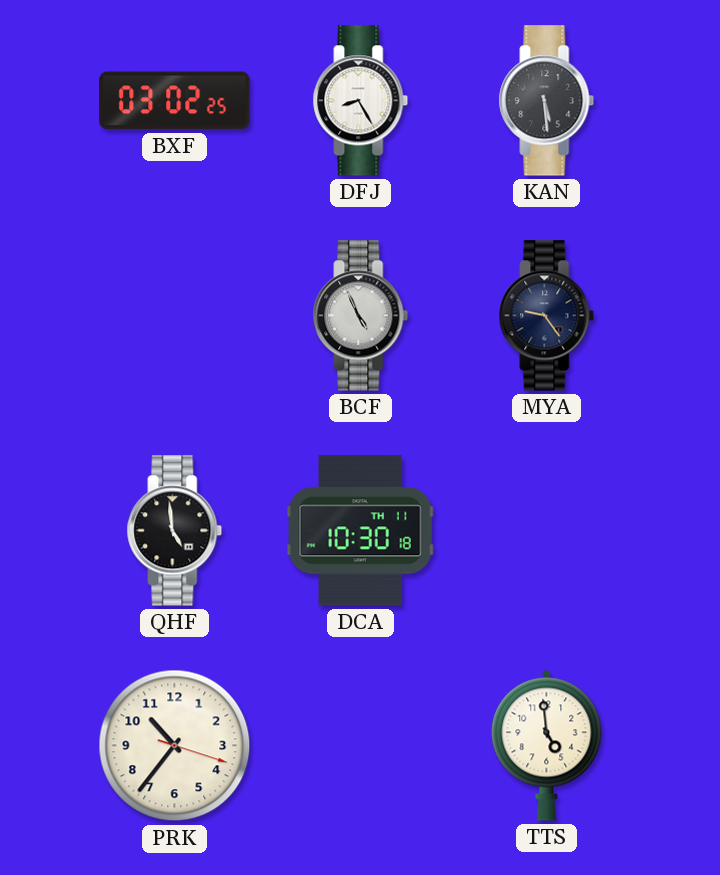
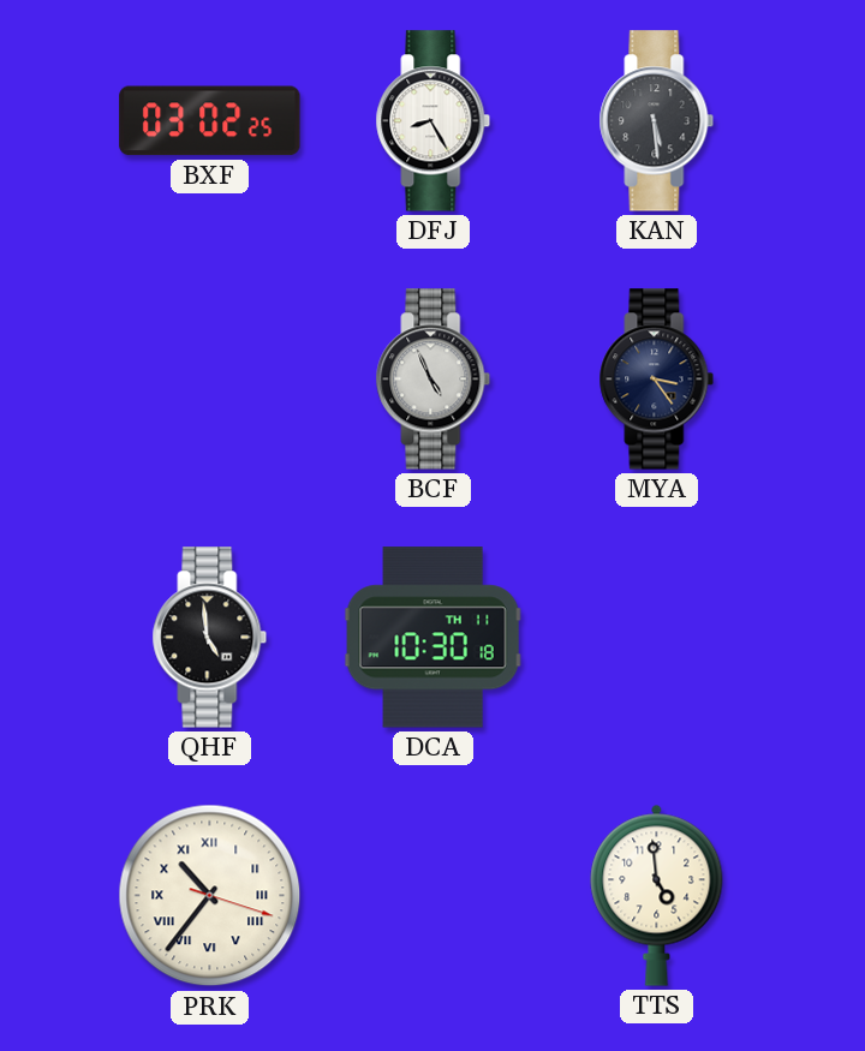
MYA: 9:24 -> 3:24 (657, 380)
PRK numerals: Arabic -> Roman (210, 896)
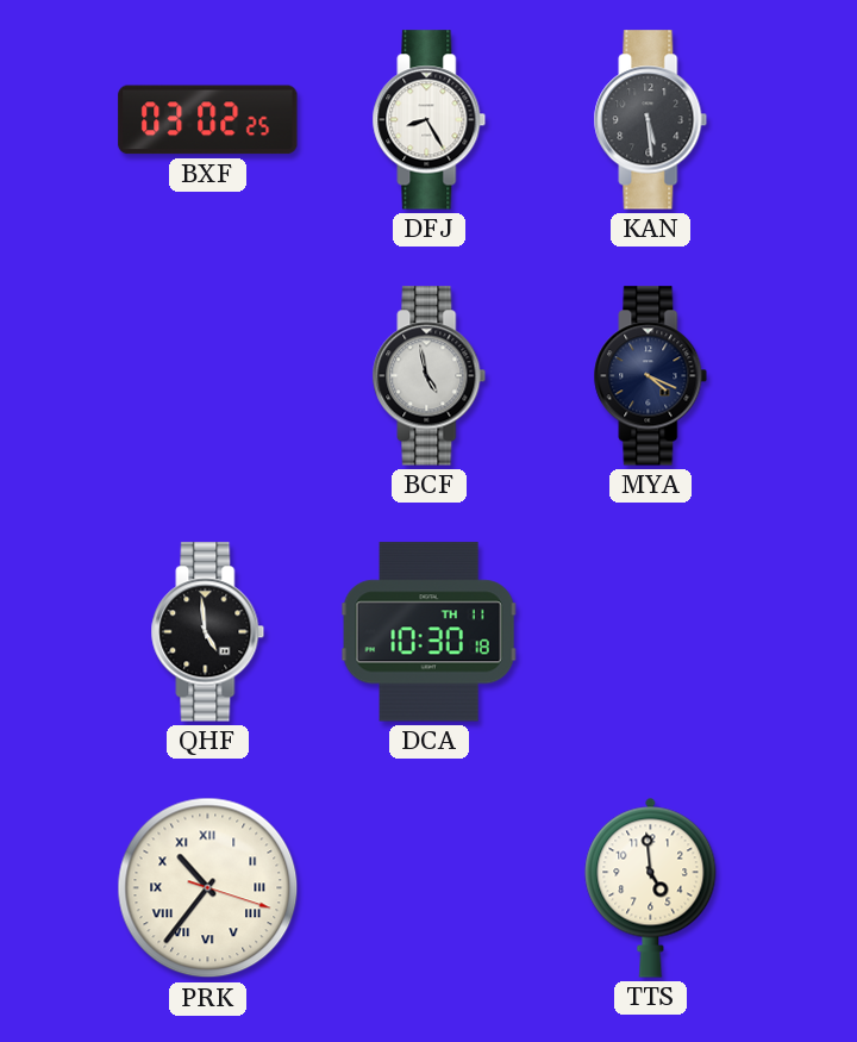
BCF: 4:56 -> 4:58 (430, 376)
MYA: 3:24 -> 4:19 (651, 376)
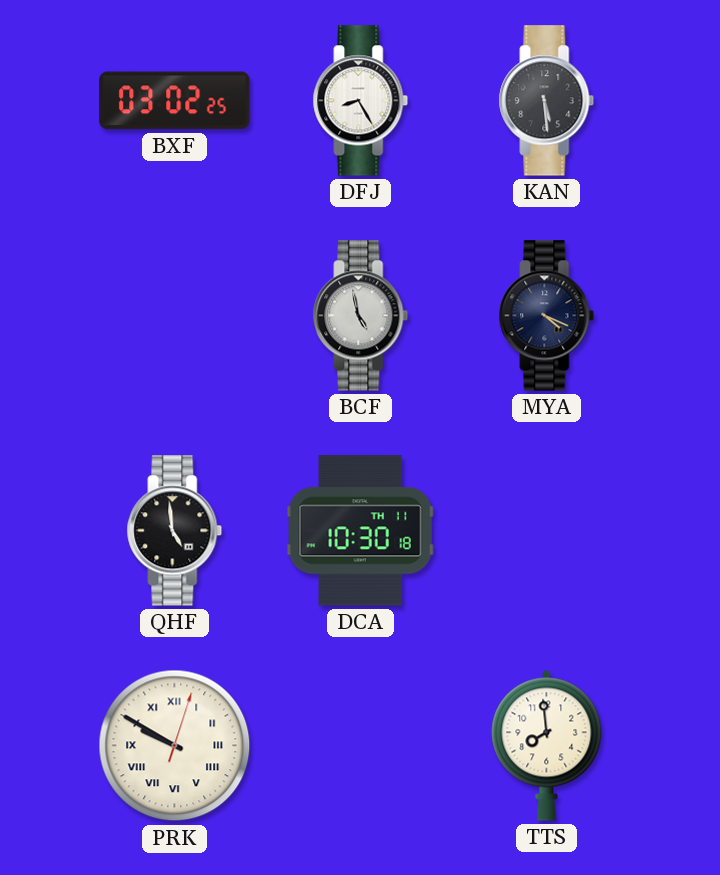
PRK: 10:36 -> 9:50 (175, 746)
TTS: 4:59 -> 7:59 (547, 745)
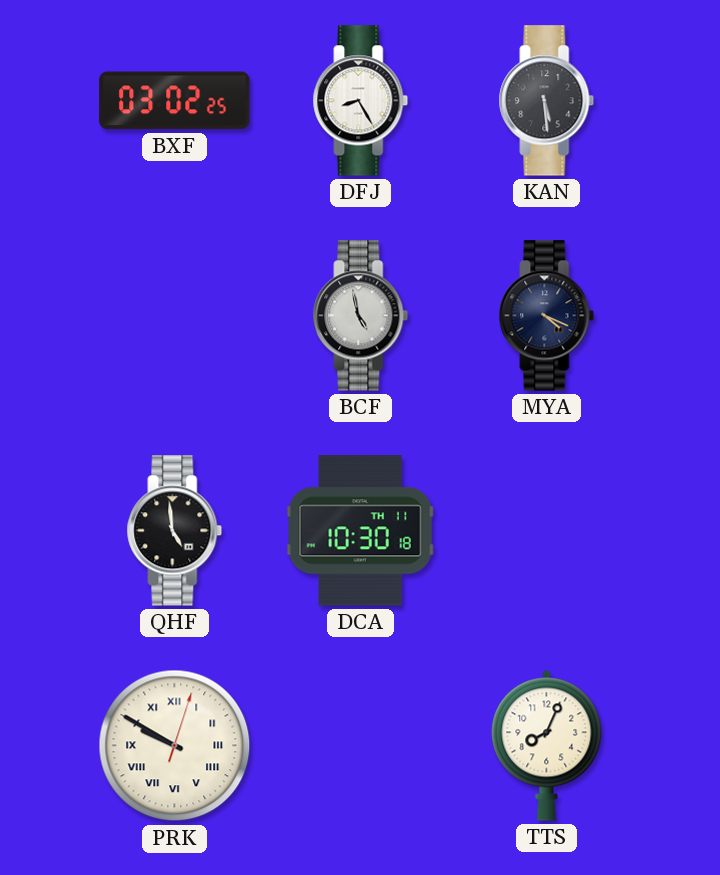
TTS: 7:59 -> 8:04 (547, 745)
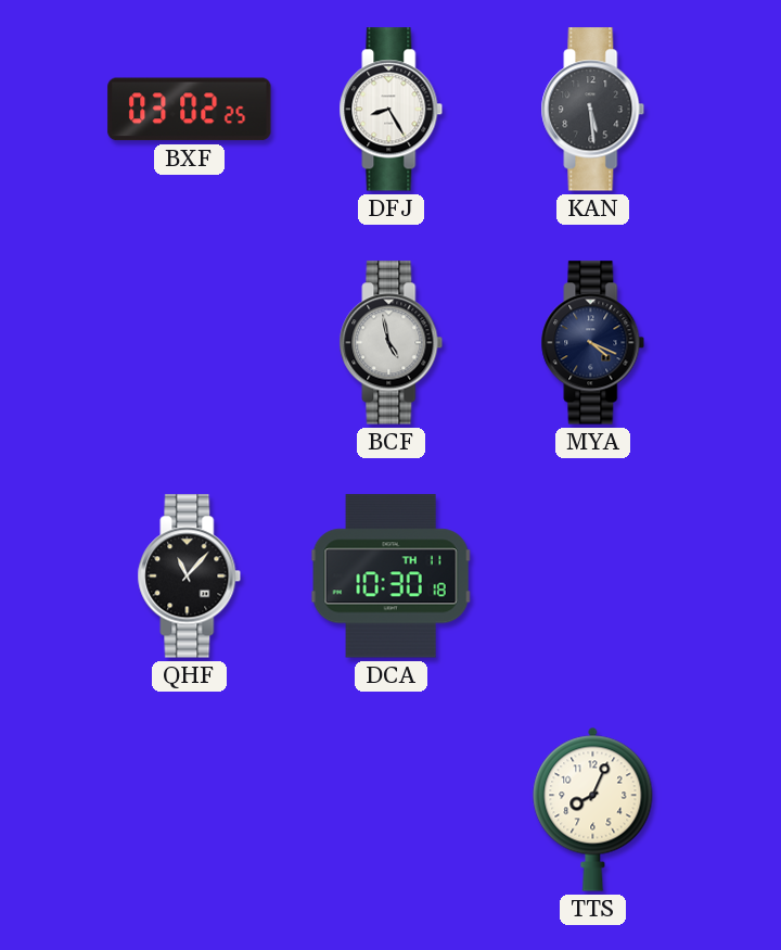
QHF: 4:59 -> 11:07 (190, 577)
PRK: 9:50 -> none (175, 746)
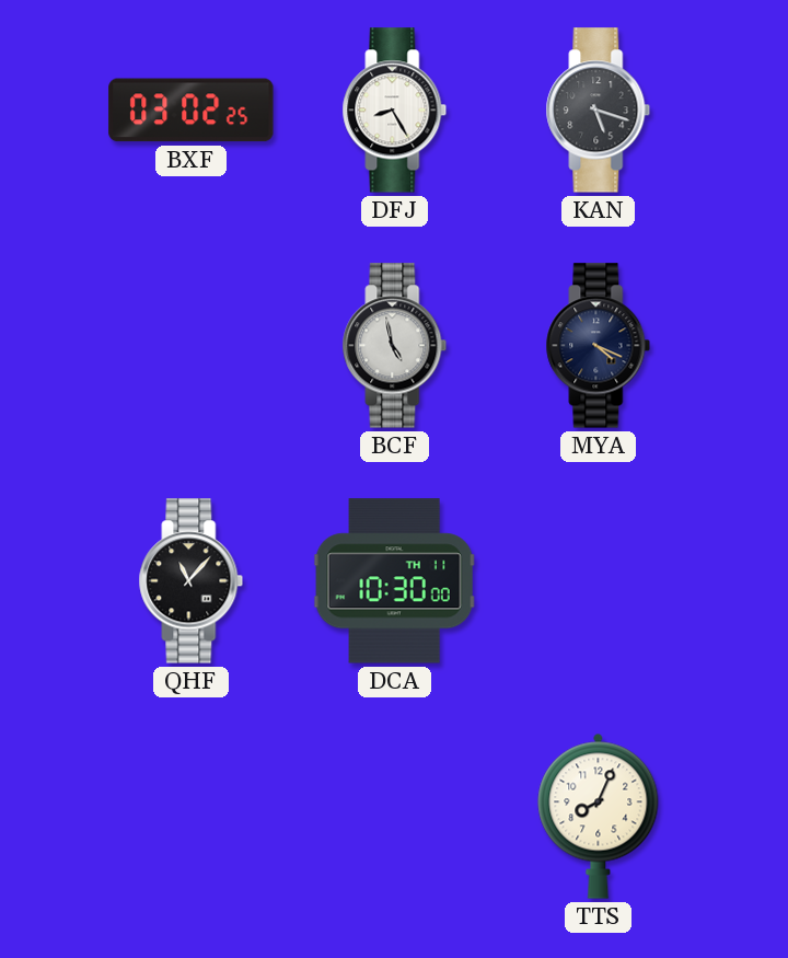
KAN: 5:29 -> 5:18 (599, 111)
DCA: 10:30:18 -> 10:30:00 (394, 581)
